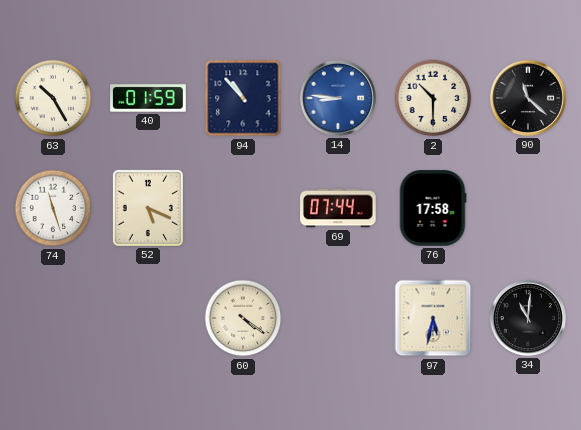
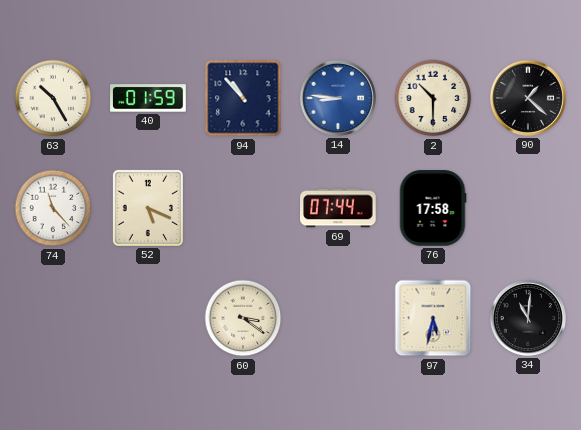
90: 11:22 -> 1:22 (528, 98)
74: 11:27 -> 11:23 (53, 208)
60: 4:21 -> 3:21 (243, 318)
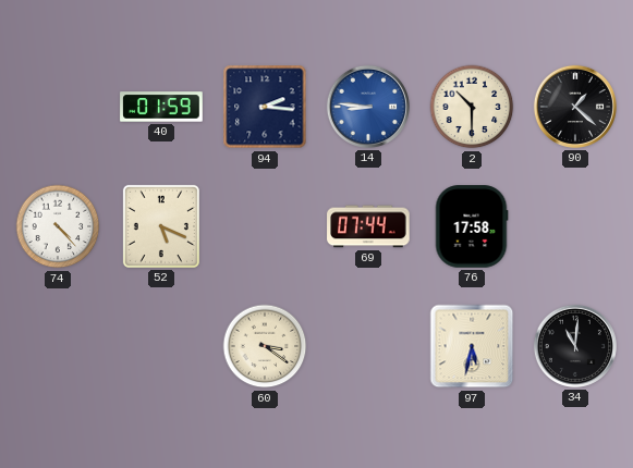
63: 10:25 -> none (53, 98)
94: 10:53 -> 2:16 (265, 107)
74: 11:23 -> 4:23 (58, 226)
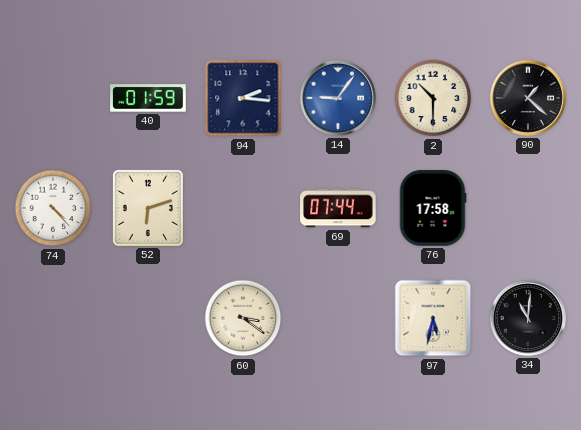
14: 8:46 -> 9:06 (338, 98)
52: 5:19 -> 6:12 (148, 208)
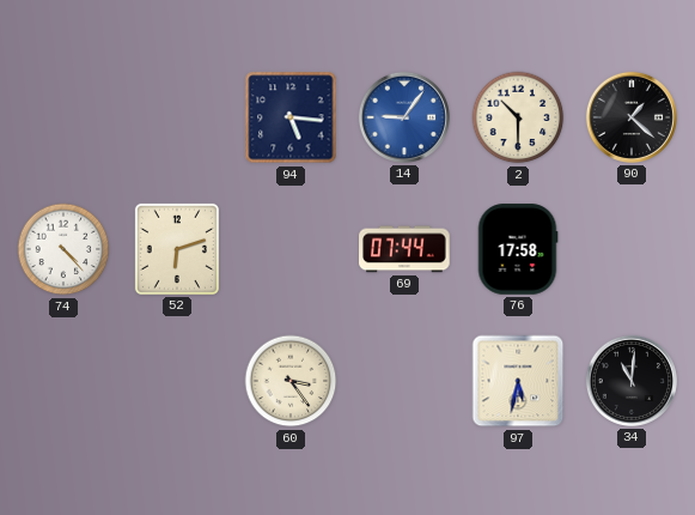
40: 01:59 -> none (148, 98)
94: 2:16 -> 5:16 (291, 117)
60: 3:21 -> 3:24 (291, 381)
